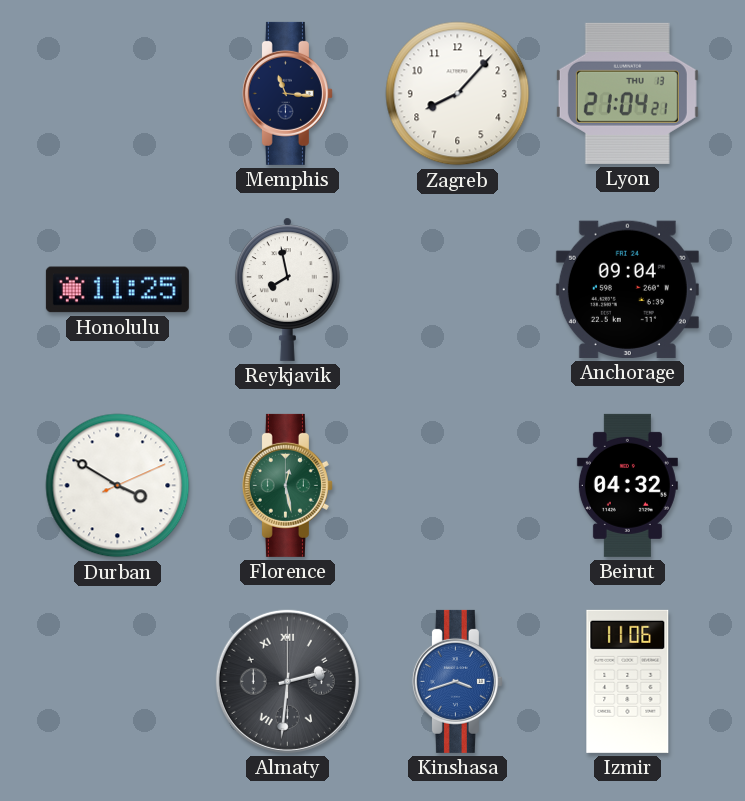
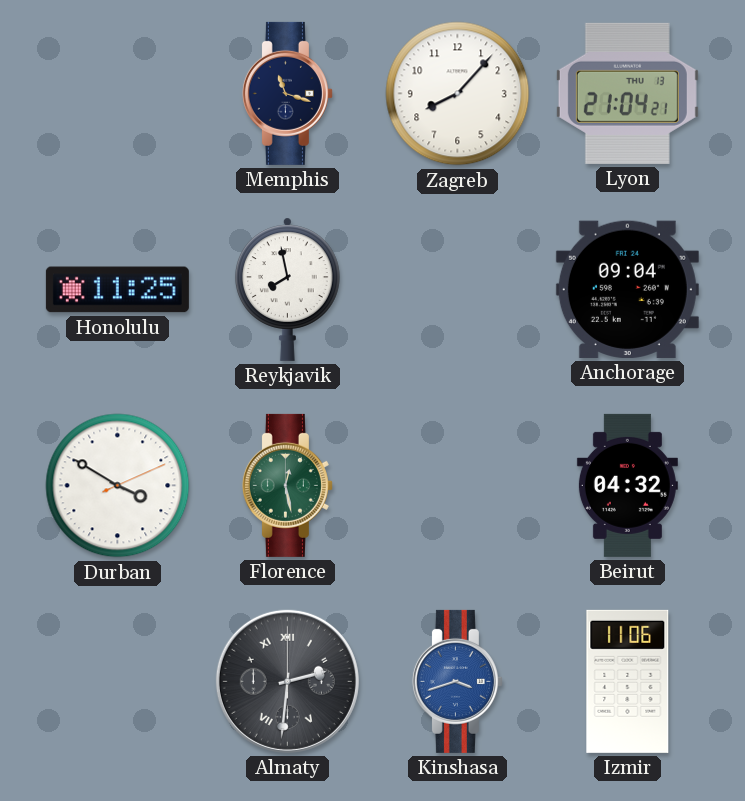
Memphis: 11:16 -> 11:18 (287, 93)
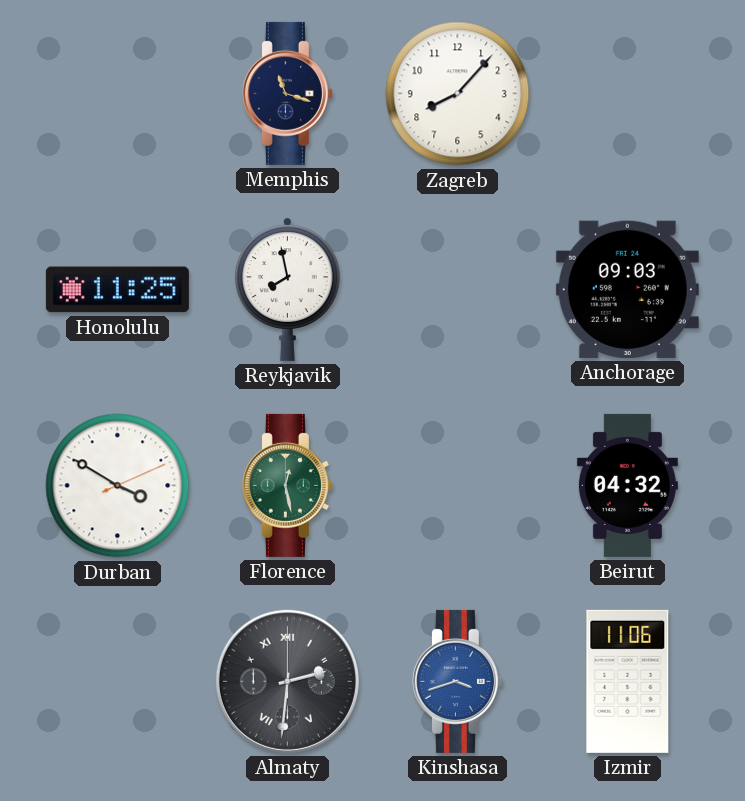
Lyon: 21:04 -> none (627, 93)
Anchorage: 09:04 -> 09:03 (627, 289)
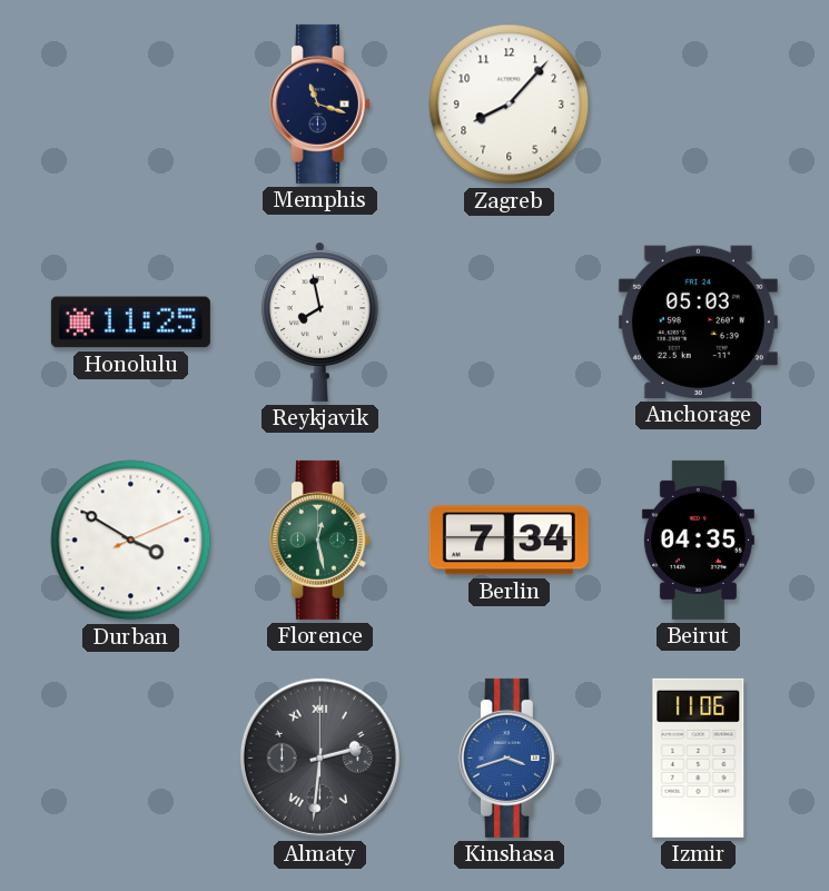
Anchorage: 09:03 -> 05:03 (698, 321)
Berlin: none -> 7:34 (509, 541)
Beirut: 04:32 -> 04:35 (698, 539)
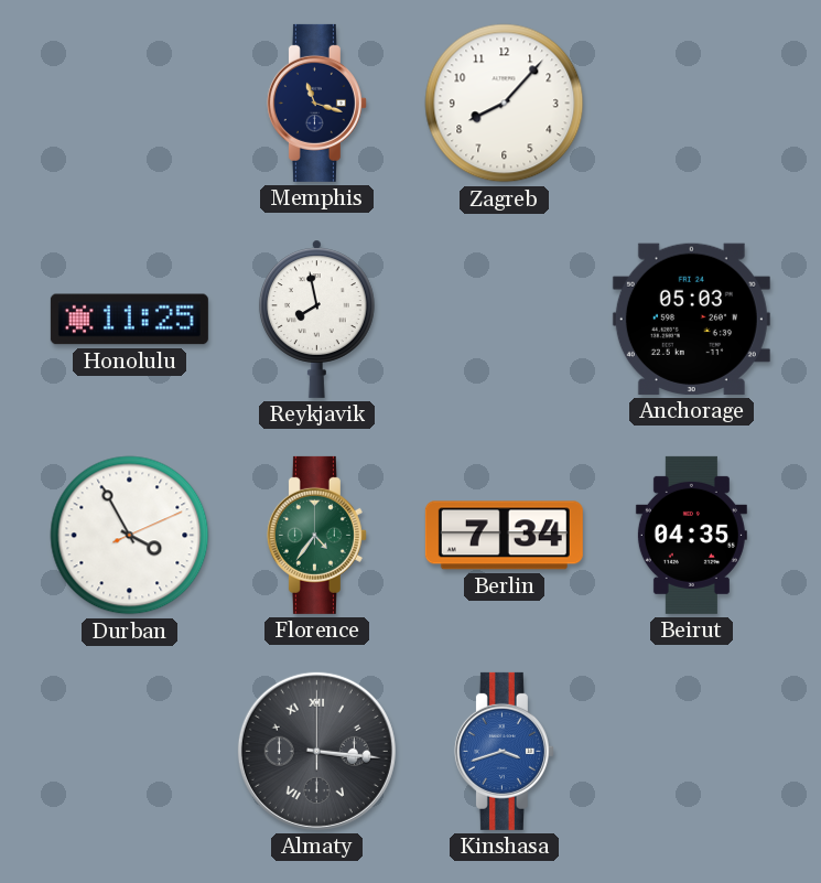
Durban: 3:50 -> 3:55 (130, 536)
Florence: 12:28 -> 4:36 (316, 535)
Almaty: 2:31 -> 3:16 (316, 751)
Izmir: 11:06 -> none (699, 758)
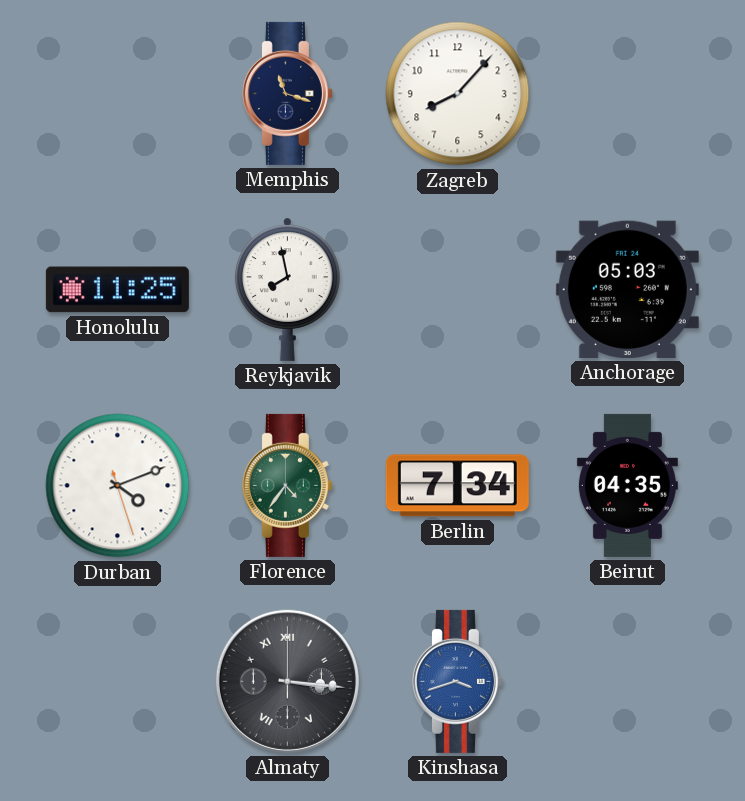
Durban: 3:55 -> 4:11 (118, 486)
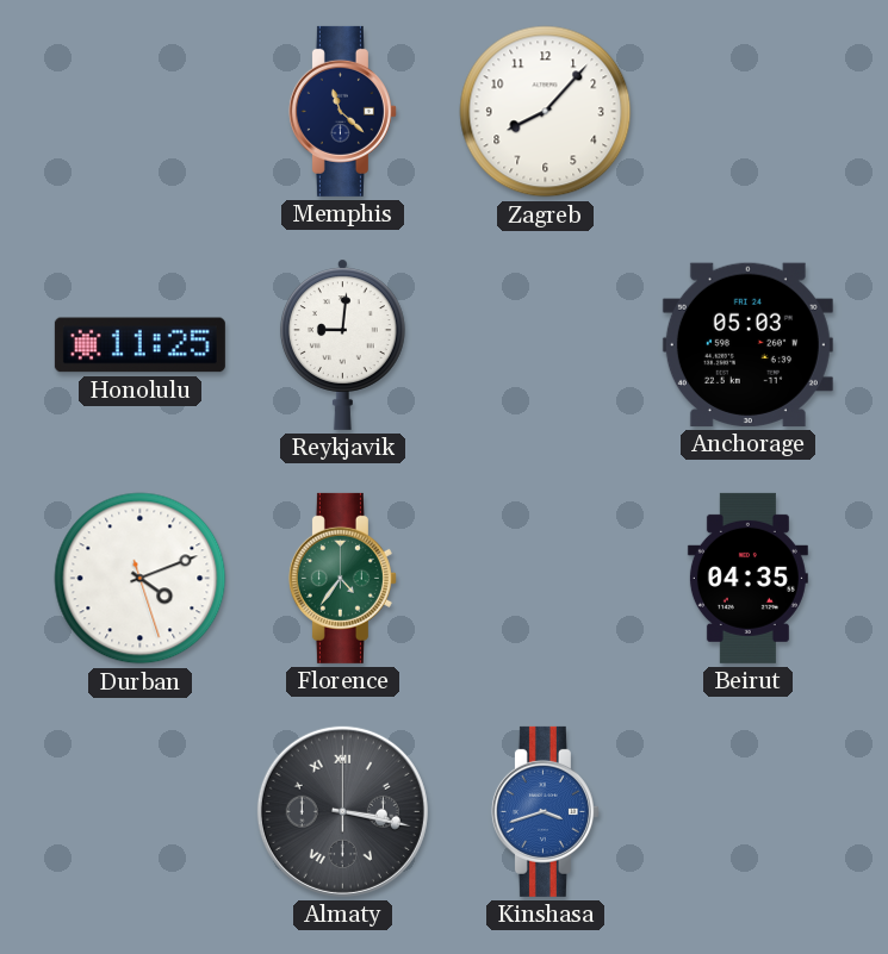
Memphis: 11:18 -> 11:22 (342, 111)
Reykjavik: 7:58 -> 9:01 (342, 344)
Berlin: 7:34 -> none (457, 486)
Almaty: 3:16 -> 3:17 (342, 811)
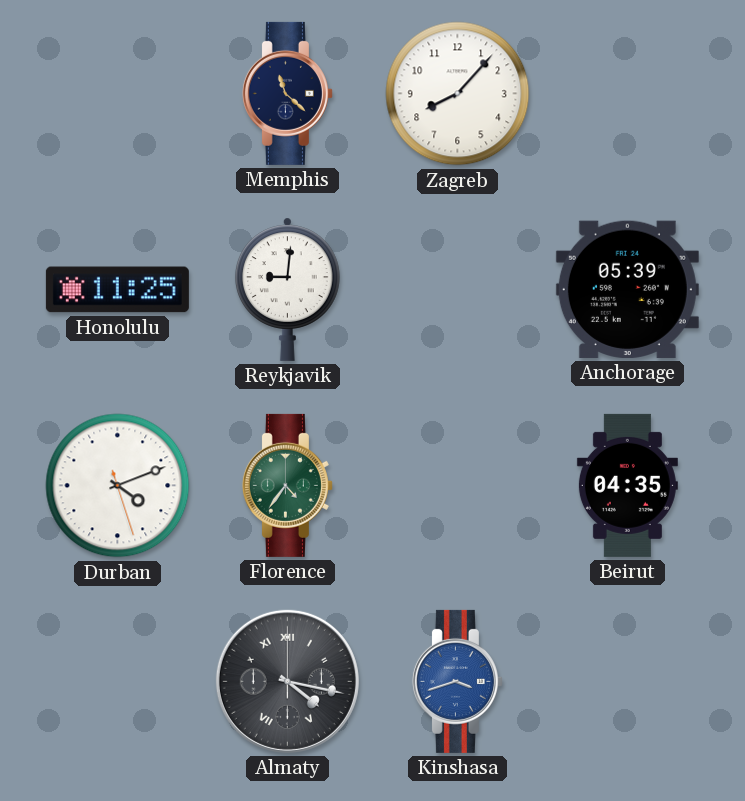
Anchorage: 05:03 -> 05:39 (627, 289)
Almaty: 3:17 -> 4:17 (287, 681)
